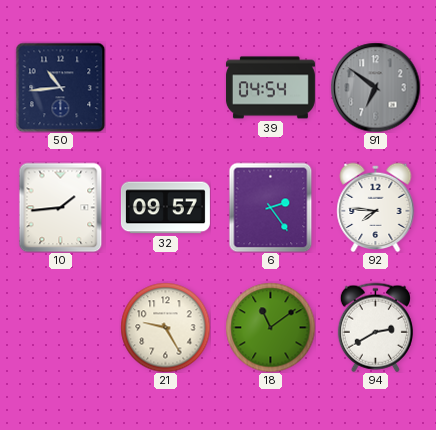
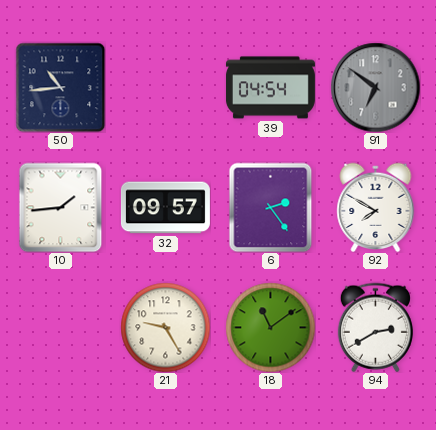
92: 7:46 -> 7:50 (376, 207)
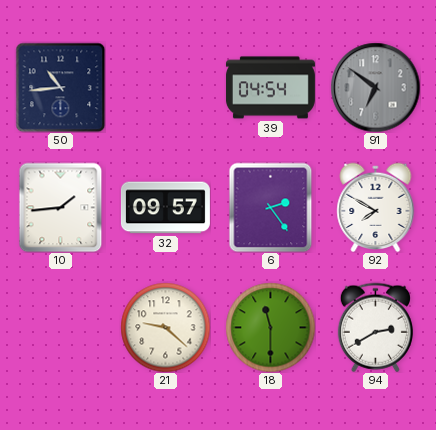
21: 9:25 -> 9:22 (165, 327)
18: 11:09 -> 11:30 (270, 327)
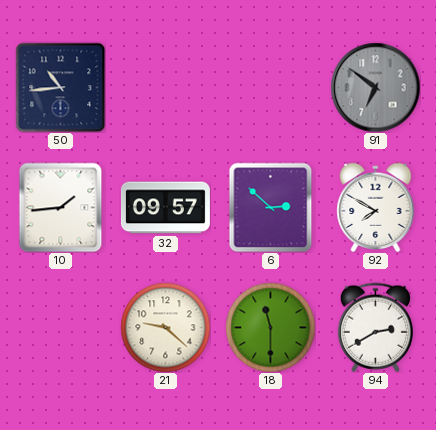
39: 04:54 -> none (270, 88)
6: 2:24 -> 2:52 (271, 207)
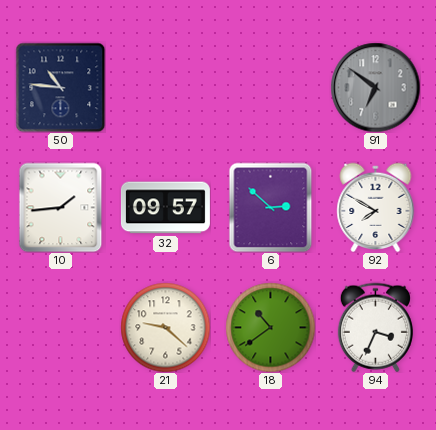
50: 10:44 -> 10:46 (60, 87)
18: 11:30 -> 10:39 (270, 327)
94: 2:40 -> 3:34 (375, 327)
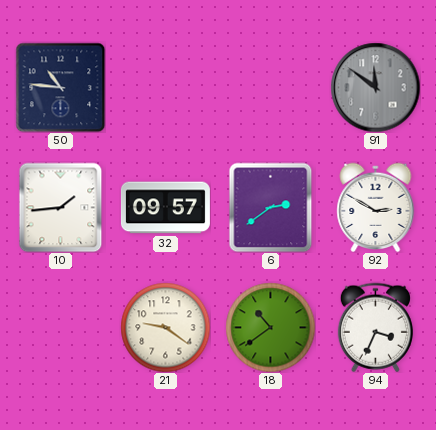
91: 6:51 -> 11:51 (375, 87)
6: 2:52 -> 2:39 (271, 207)
92: 7:50 -> 2:50 (376, 207)
21: 9:22 -> 9:21 (165, 327)
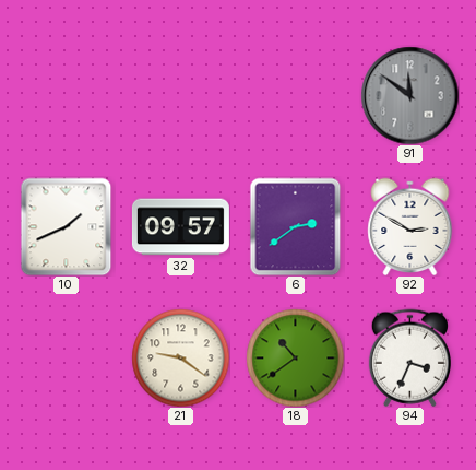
50: 10:46 -> none (60, 87)
10: 1:44 -> 1:41 (67, 226)
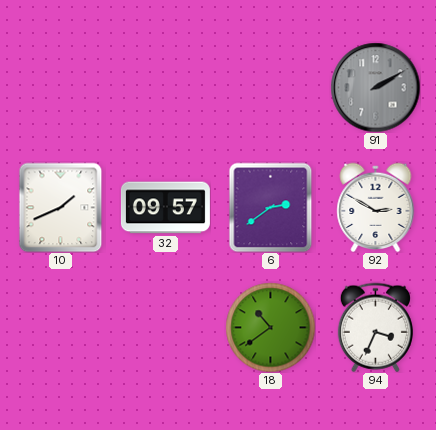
91: 11:51 -> 2:10 (375, 87)
21: 9:21 -> none (180, 357)
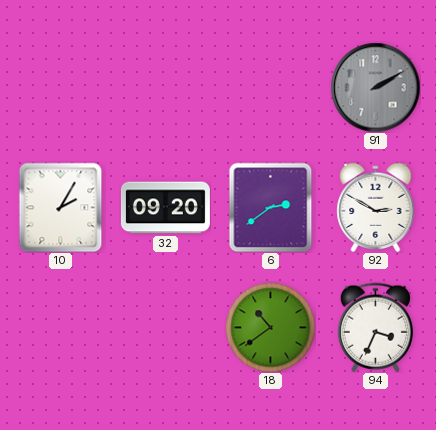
10: 1:41 -> 2:05 (61, 207)
32: 09:57 -> 09:20 (165, 208)
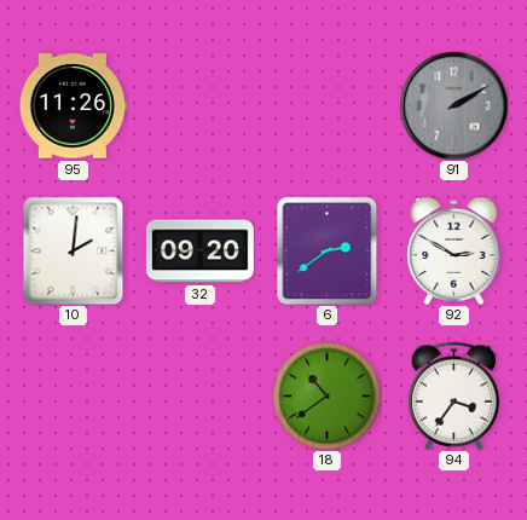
95: none -> 11:26 (73, 106)
10: 2:05 -> 2:01 (74, 250)
94: 3:34 -> 3:36 (453, 395)
